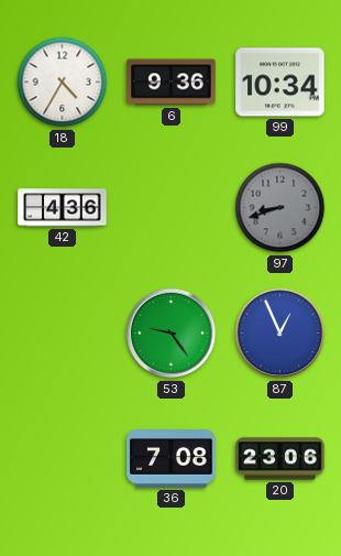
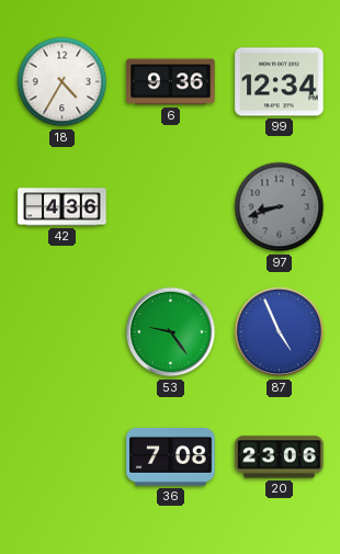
99: 10:34 -> 12:34 (280, 82)
87: 12:56 -> 4:56 (280, 332)
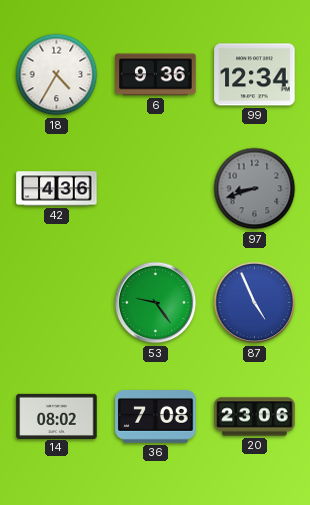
14: none -> 08:02 (57, 416)
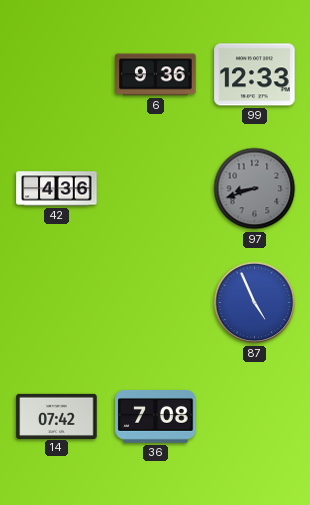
18: 4:35 -> none (57, 75)
99: 12:34 -> 12:33 (255, 75)
53: 9:24 -> none (156, 303)
14: 08:02 -> 07:42 (57, 416)
20: 23:06 -> none (255, 417)
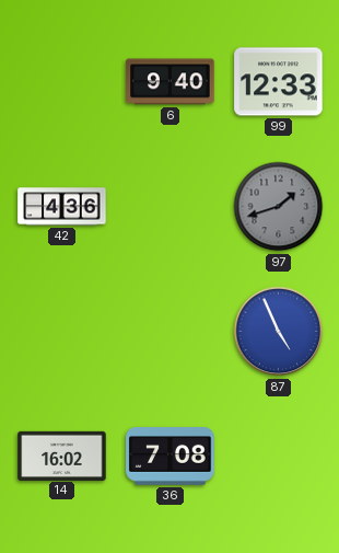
6: 9:36 -> 9:40 (171, 82)
97: 8:42 -> 1:42 (279, 207)
14: 07:42 -> 16:02 (62, 456)
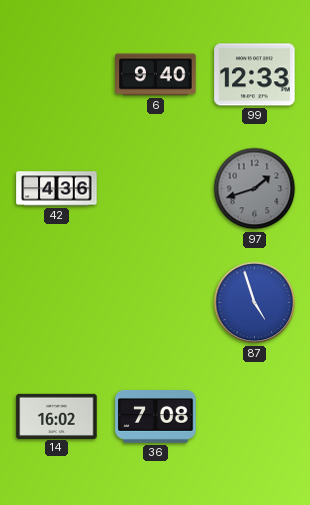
87: 4:56 -> 4:57 (255, 303)
